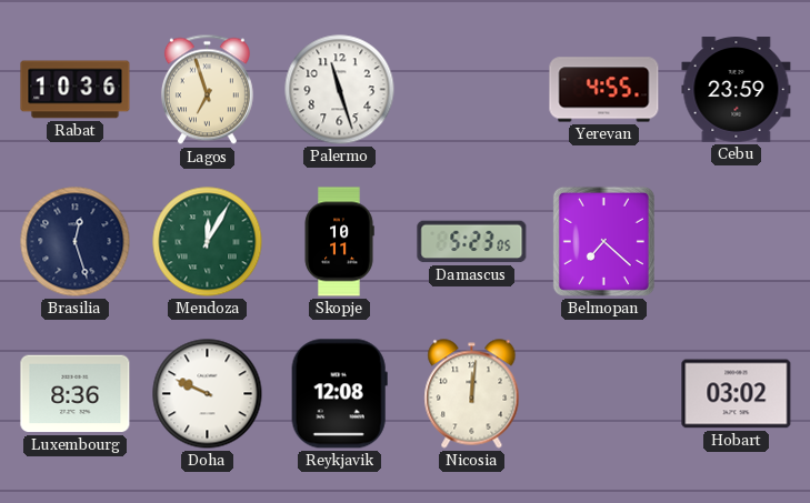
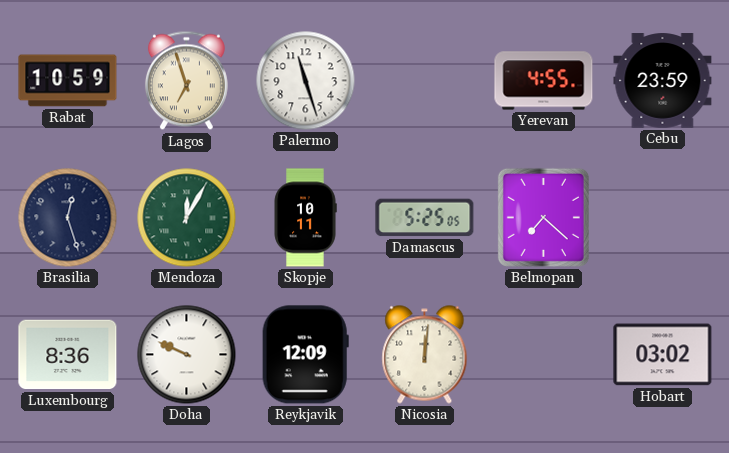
Rabat: 10:36 -> 10:59 (68, 81)
Damascus: 5:23 -> 5:25 (425, 218)
Reykjavik: 12:08 -> 12:09 (305, 355)
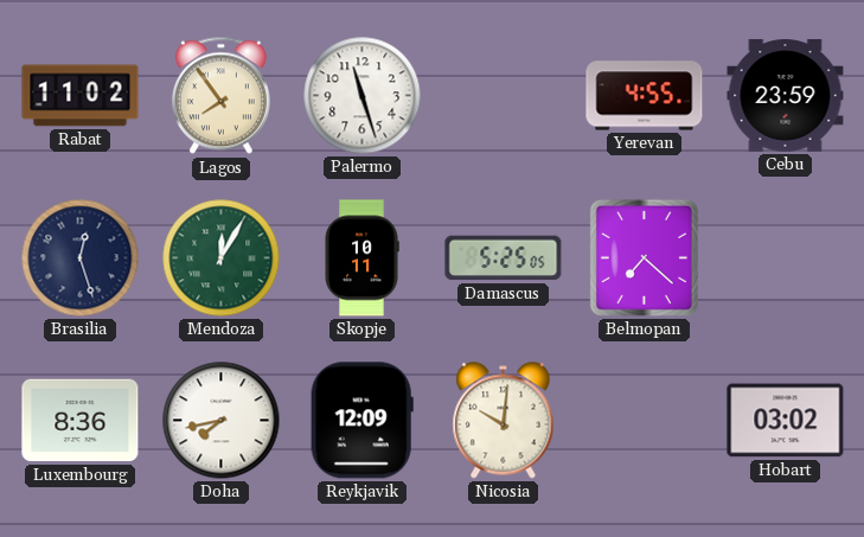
Rabat: 10:59 -> 11:02 (81, 96)
Lagos: 6:57 -> 7:54 (220, 96)
Doha: 9:49 -> 7:43 (222, 421)
Nicosia: 12:01 -> 10:01 (504, 421)
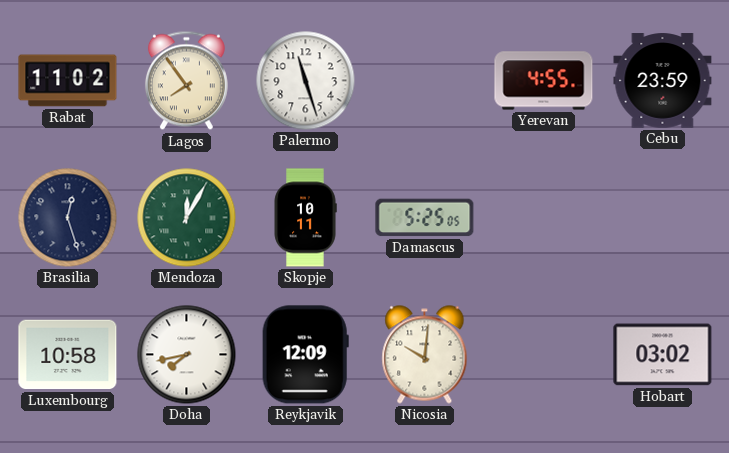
Belmopan: 7:22 -> none (644, 257)
Luxembourg: 8:36 -> 10:58 (68, 355)
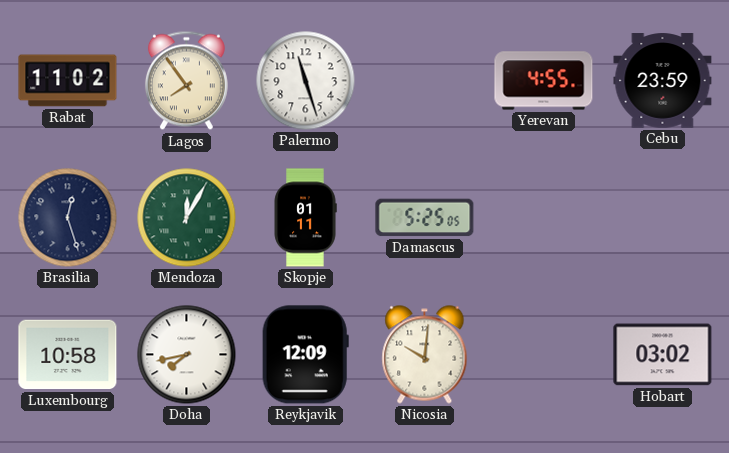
Skopje: 10:11 -> 01:11 (305, 218)
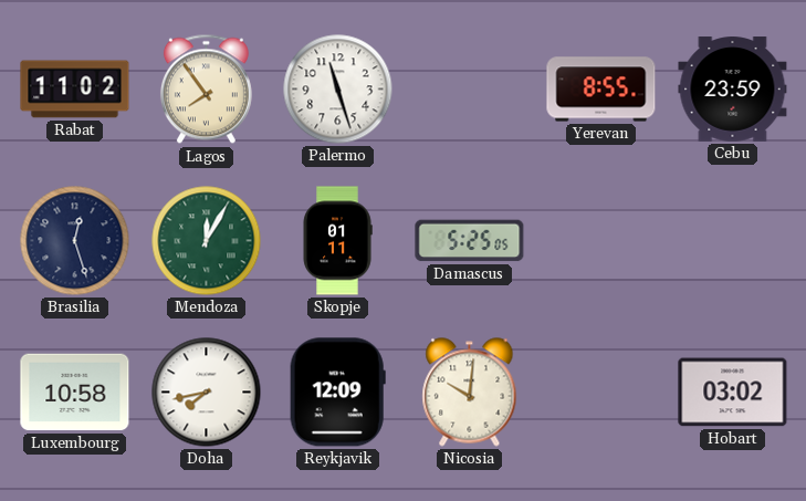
Yerevan: 4:55 -> 8:55 (601, 90)
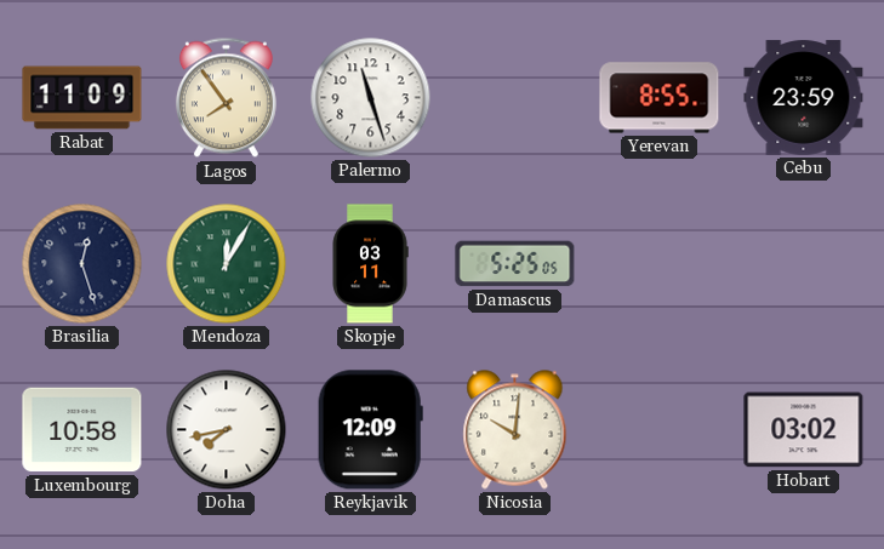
Rabat: 11:02 -> 11:09 (82, 98)
Skopje: 01:11 -> 03:11 (370, 264)
